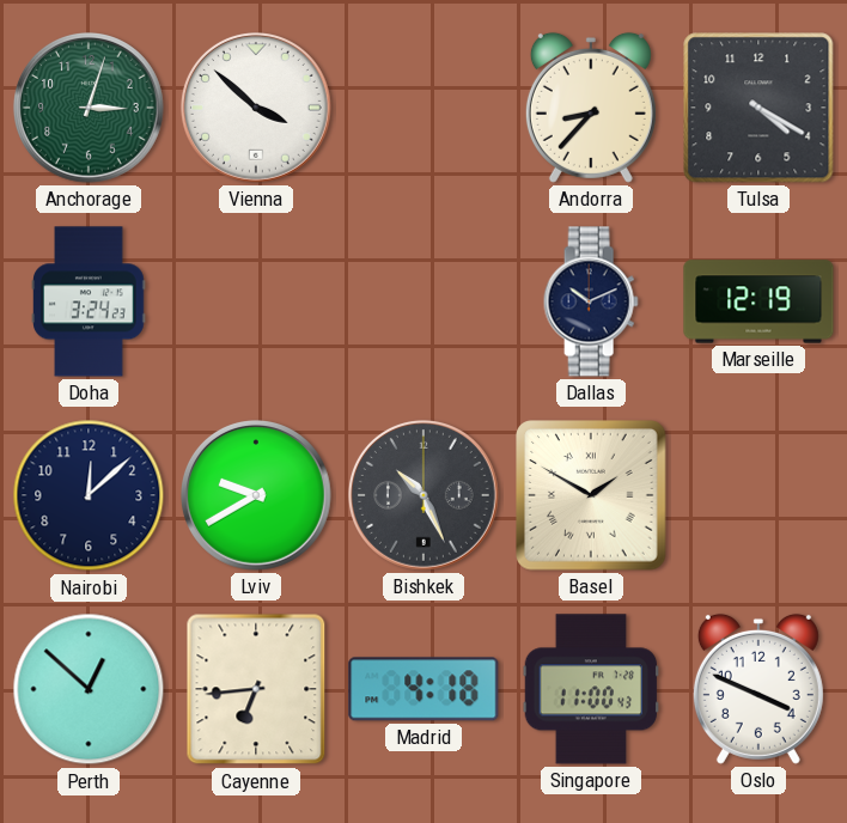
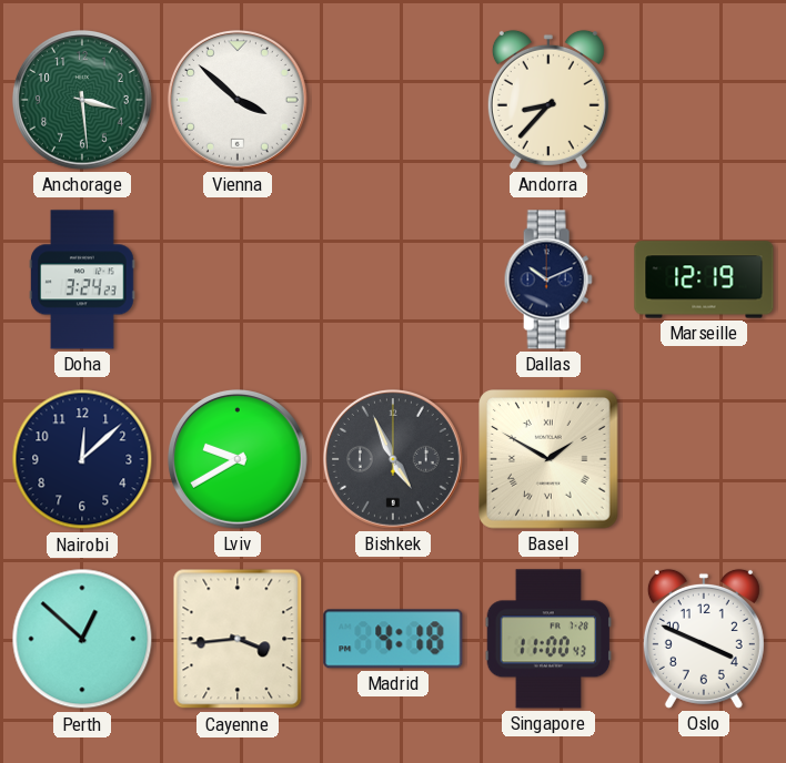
Anchorage: 3:03 -> 3:29 (82, 100)
Tulsa: 4:20 -> none (758, 108)
Bishkek: 10:26 -> 4:56 (393, 459)
Cayenne: 6:44 -> 3:44 (238, 639)
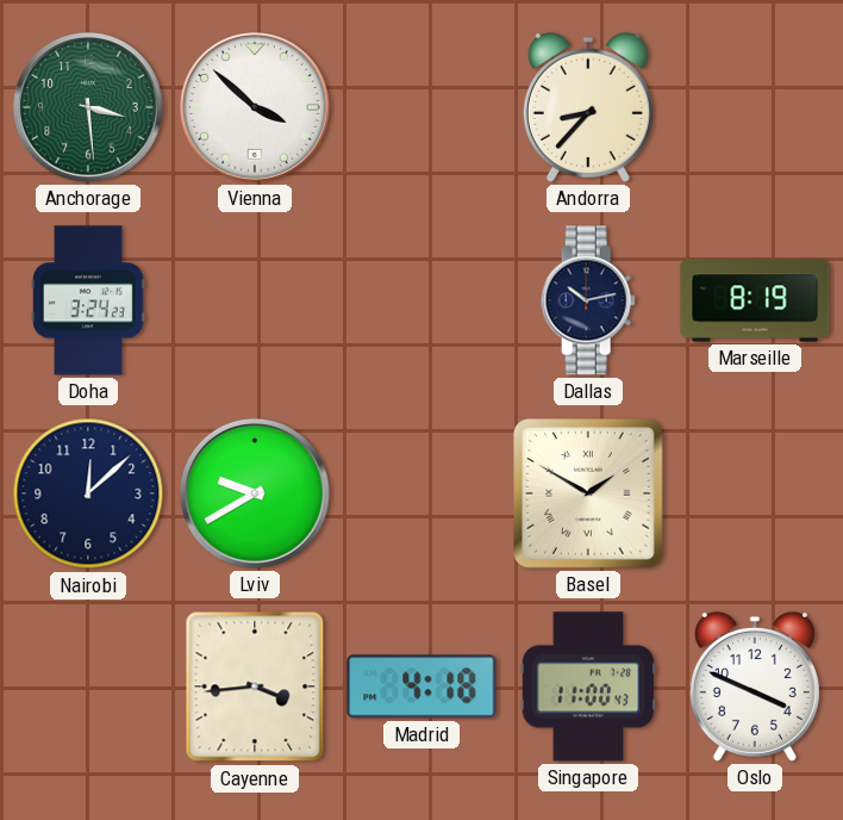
Dallas: 10:11 -> 10:13 (588, 300)
Marseille: 12:19 -> 8:19 (755, 300)
Bishkek: 4:56 -> none (393, 459)
Perth: 12:52 -> none (82, 639)
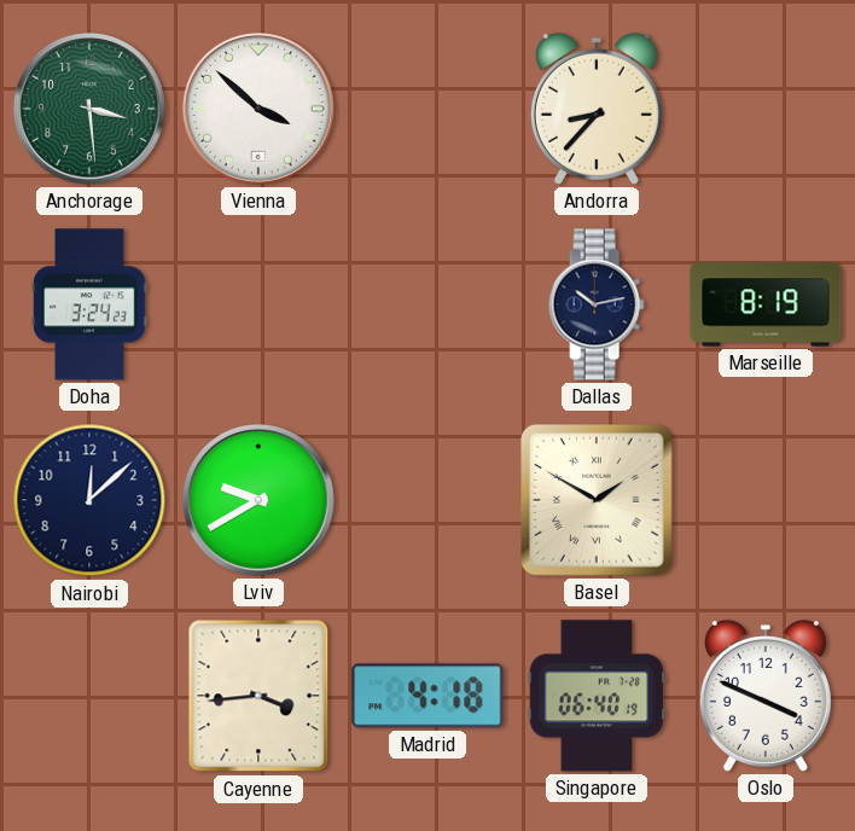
Singapore: 11:00 -> 06:40 (597, 696)
